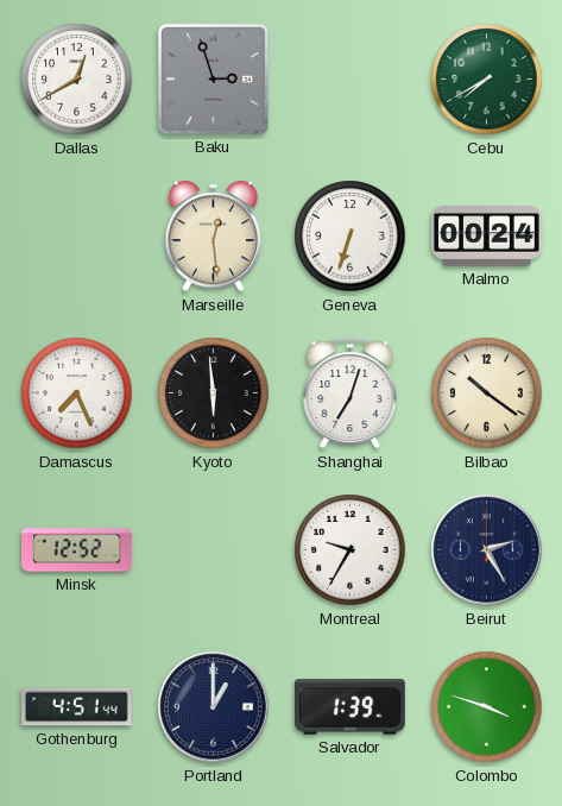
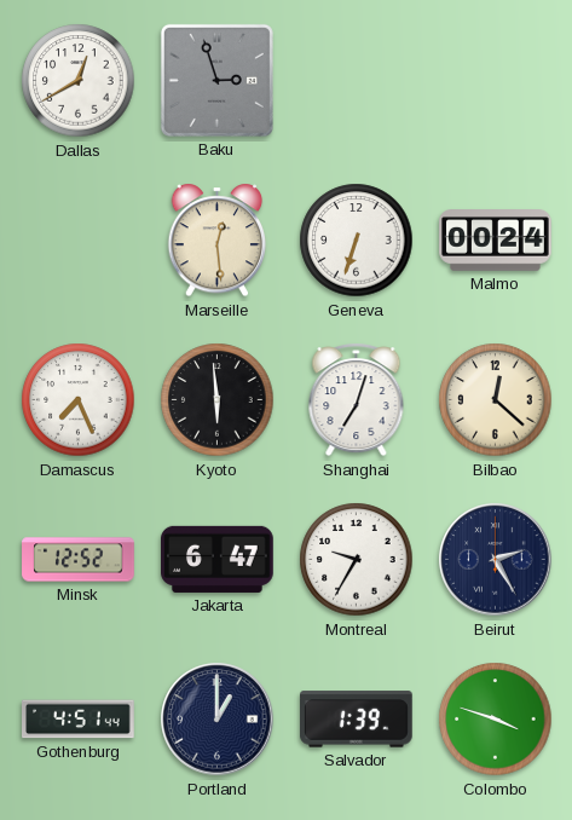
Cebu: 7:40 -> none (487, 80)
Bilbao: 10:21 -> 12:22 (496, 400)
Jakarta: none -> 6:47 (218, 559)
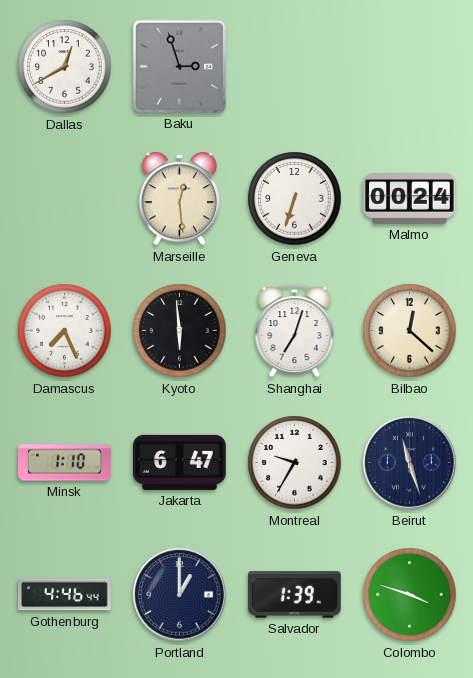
Minsk: 12:52 -> 1:10 (65, 463)
Beirut: 2:25 -> 11:27 (410, 463)
Gothenburg: 4:51 -> 4:46 (65, 595)
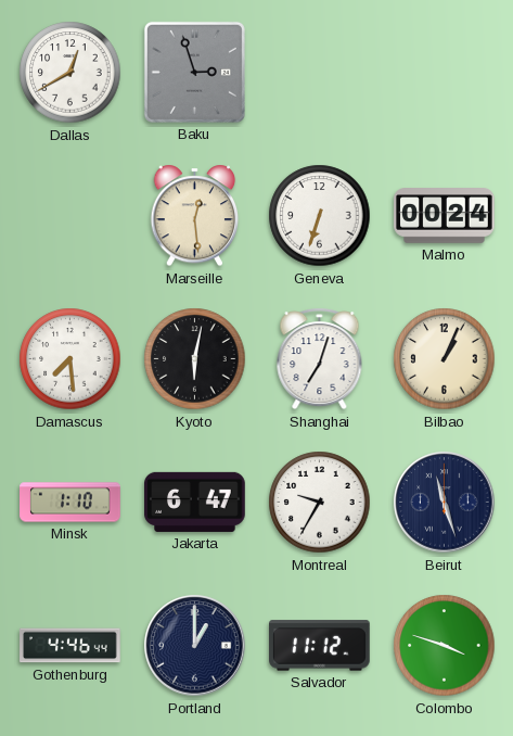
Damascus: 7:26 -> 7:29 (70, 359)
Kyoto: 5:59 -> 6:02 (195, 359)
Bilbao: 12:22 -> 1:04 (445, 359)
Salvador: 1:39 -> 11:12 (320, 646)
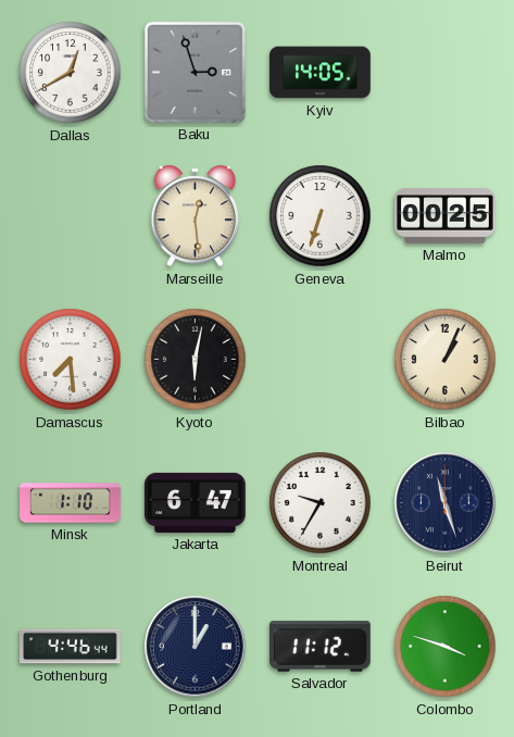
Kyiv: none -> 14:05 (321, 73)
Malmo: 00:24 -> 00:25 (446, 216)
Shanghai: 7:03 -> none (320, 359)
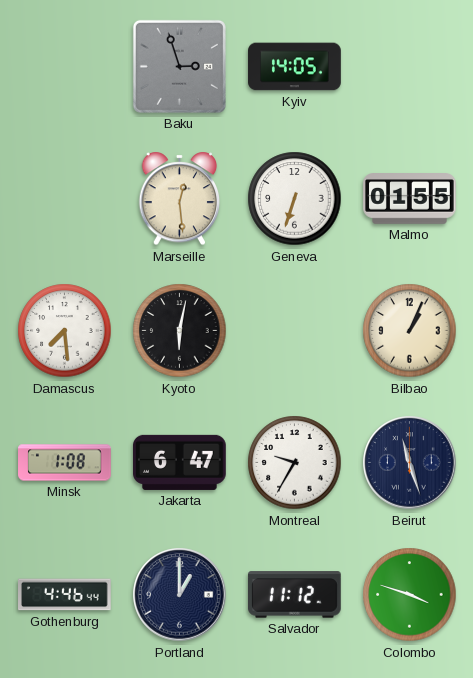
Dallas: 12:40 -> none (71, 73)
Malmo: 00:25 -> 01:55 (410, 199)
Minsk: 1:10 -> 1:08 (65, 463)
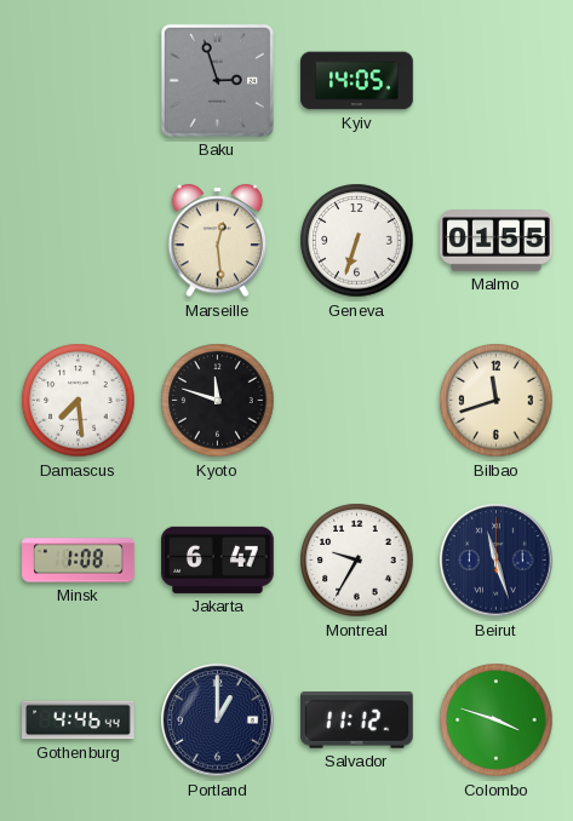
Kyoto: 6:02 -> 11:48 (218, 401)
Bilbao: 1:04 -> 11:42 (497, 401)
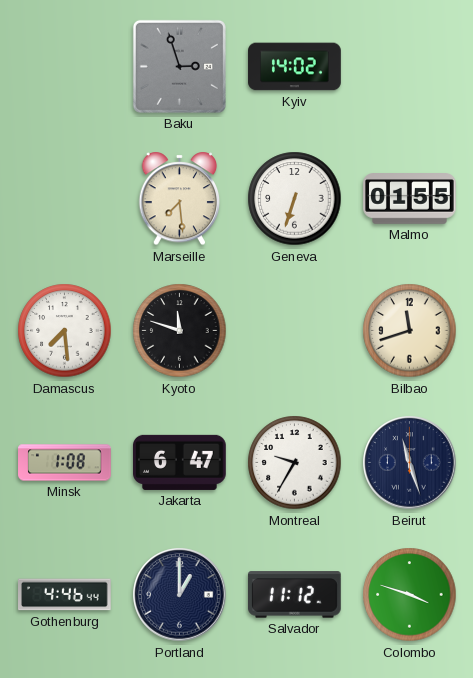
Kyiv: 14:05 -> 14:02 (295, 67)
Marseille: 12:29 -> 7:29 (180, 199)
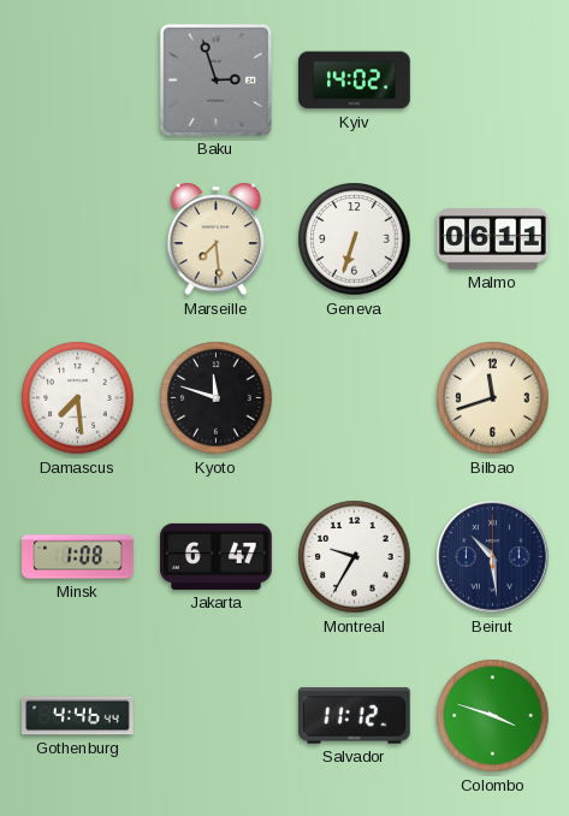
Malmo: 01:55 -> 06:11 (493, 240)
Beirut: 11:27 -> 10:29 (493, 557)
Portland: 1:00 -> none (180, 595)
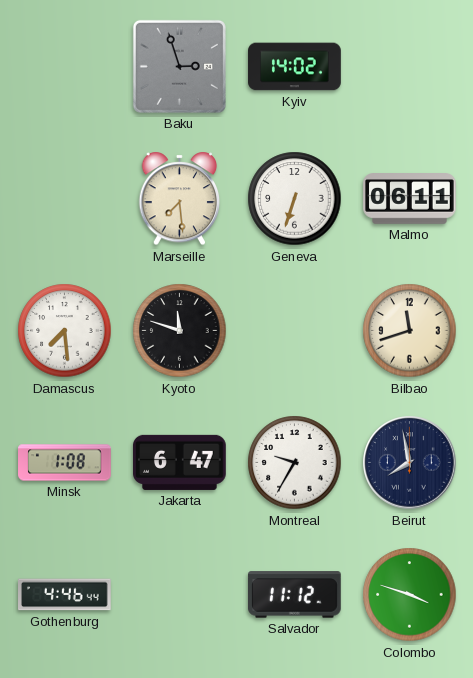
Beirut: 10:29 -> 7:58 (410, 463)
